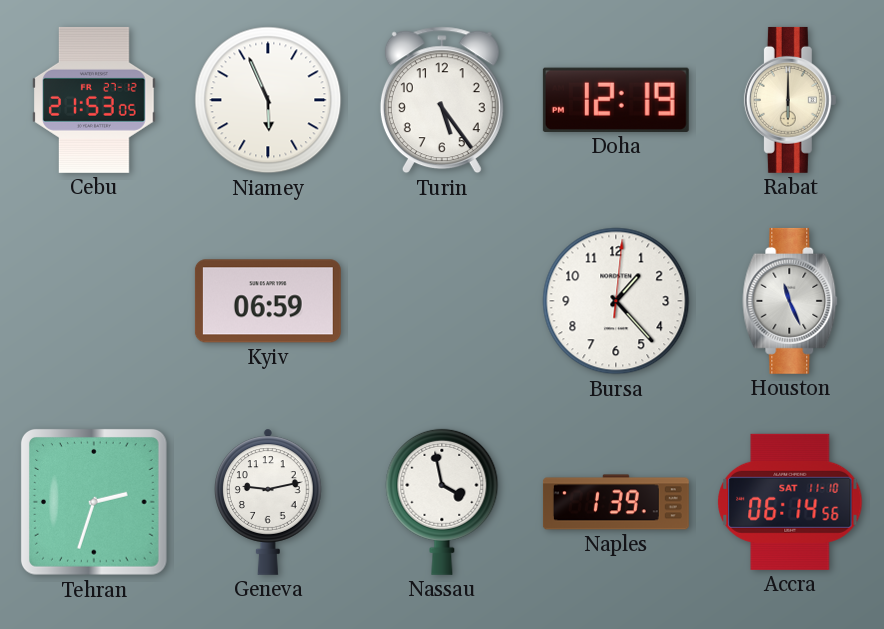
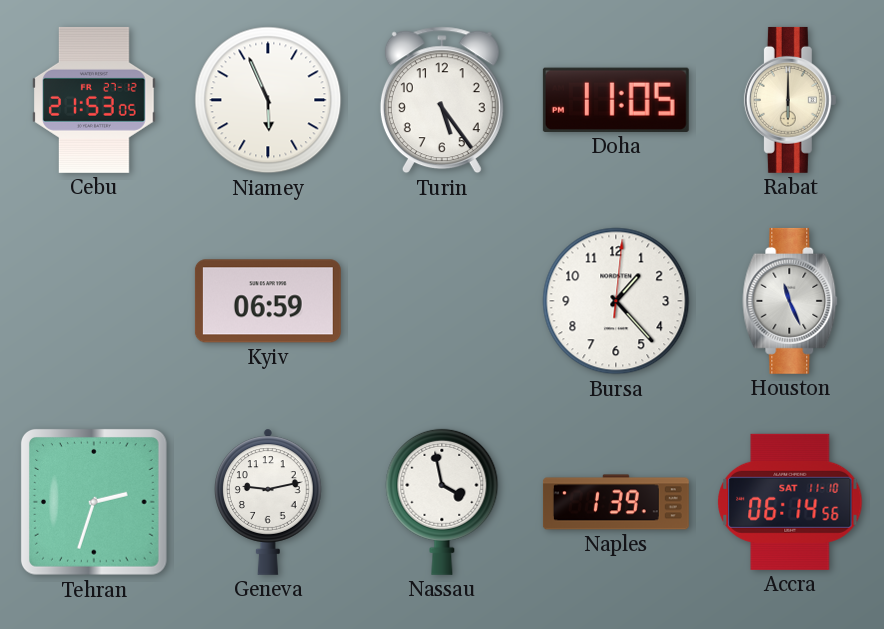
Doha: 12:19 -> 11:05 (616, 100)
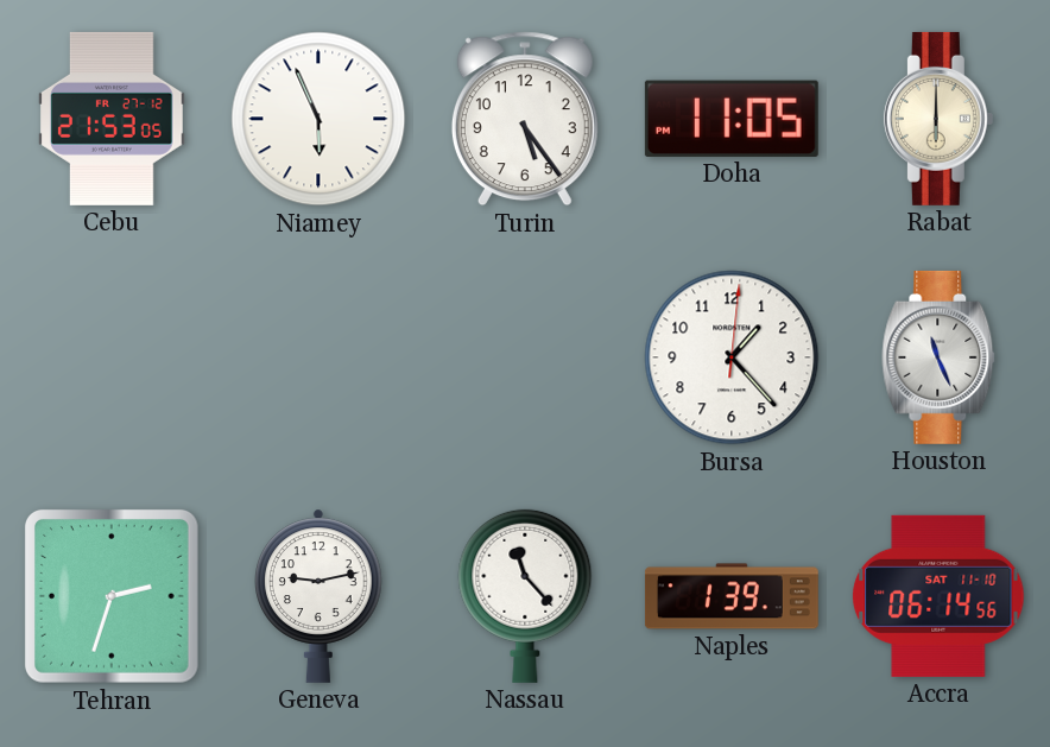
Kyiv: 06:59 -> none (268, 301)
Nassau: 3:58 -> 11:23 (525, 596)
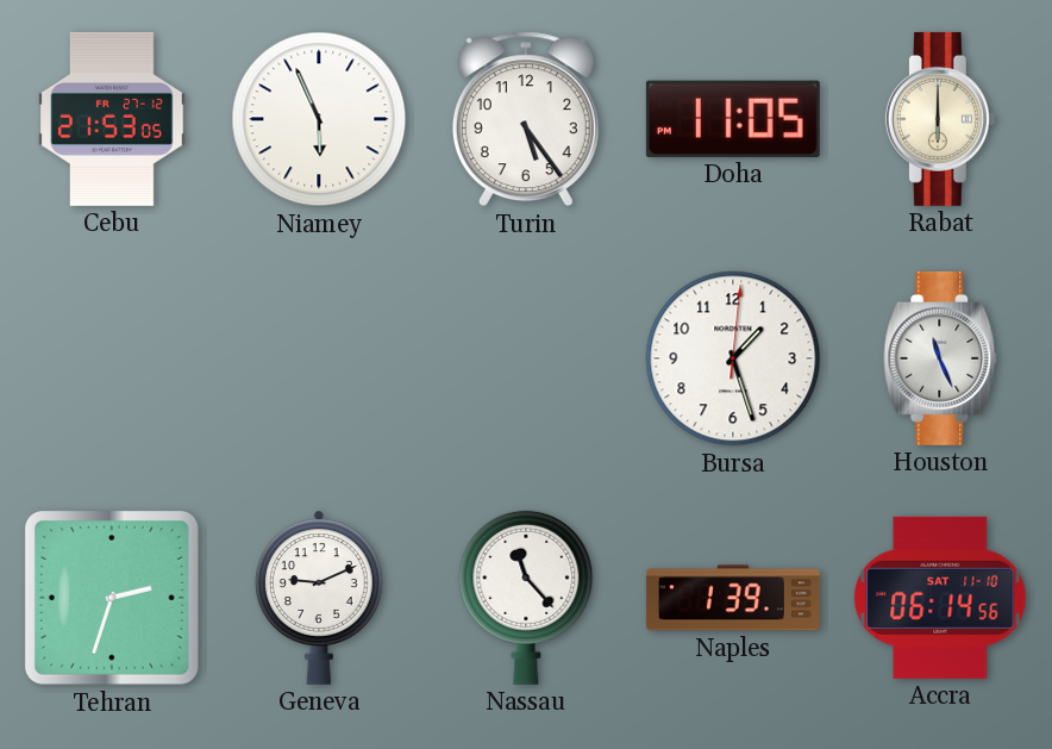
Bursa: 1:23 -> 1:27 (733, 358)
Geneva: 9:13 -> 9:11 (320, 598)
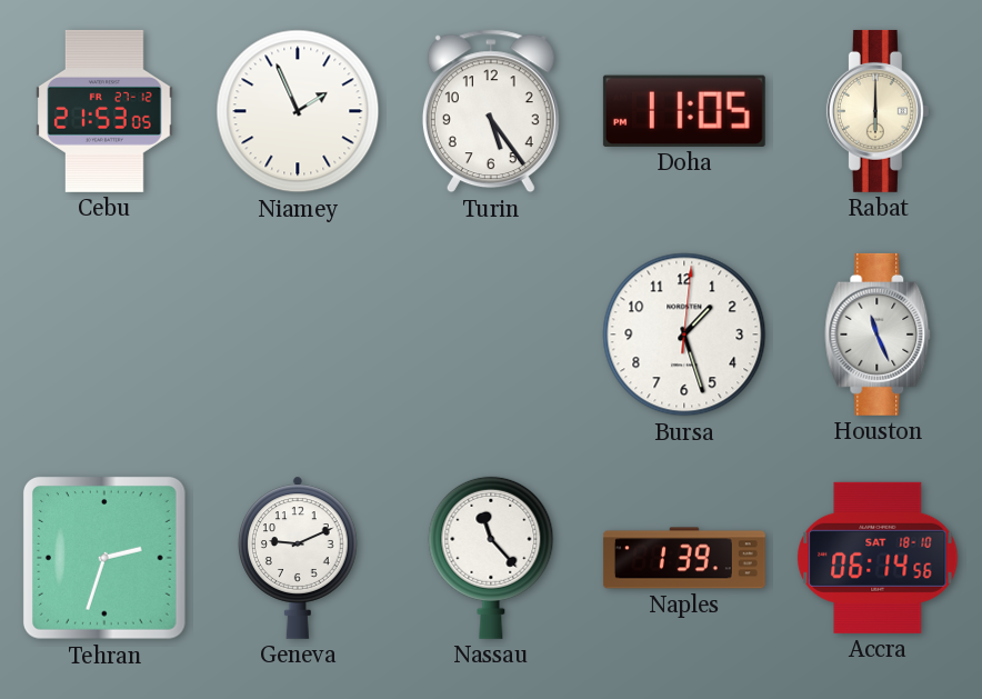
Niamey: 5:56 -> 1:56 (298, 111)
Accra date: SAT 11-10 -> SAT 18-10 (878, 558)
